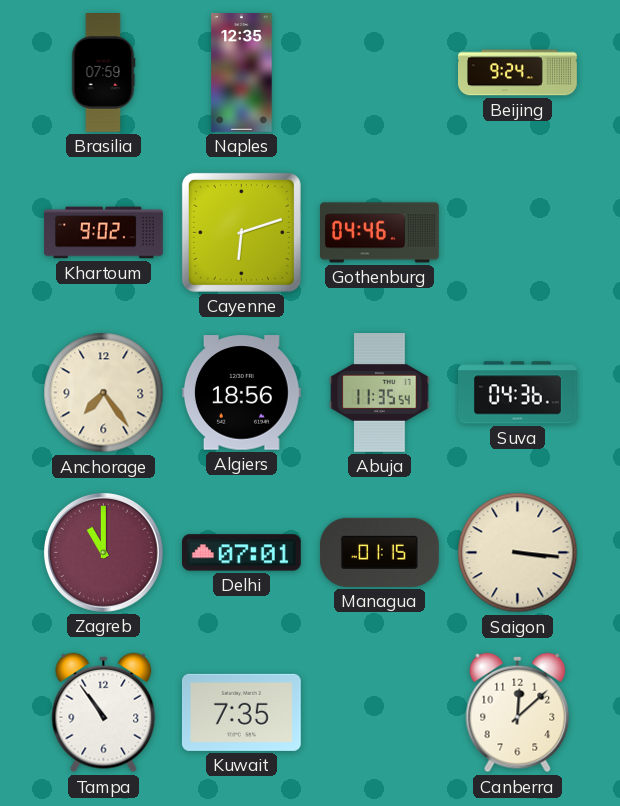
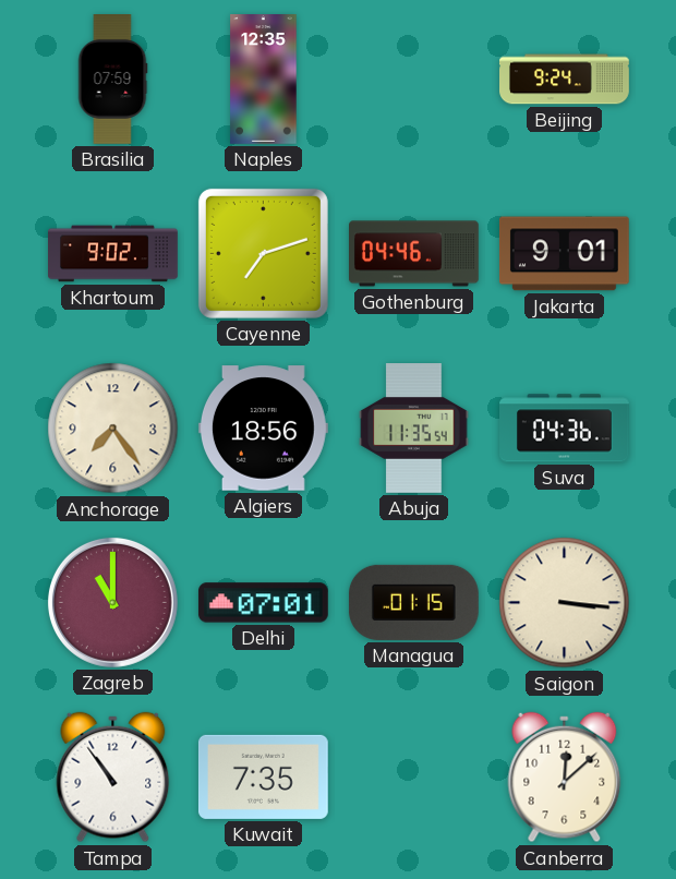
Cayenne: 6:12 -> 7:12 (263, 253)
Jakarta: none -> 9:01 (564, 254)
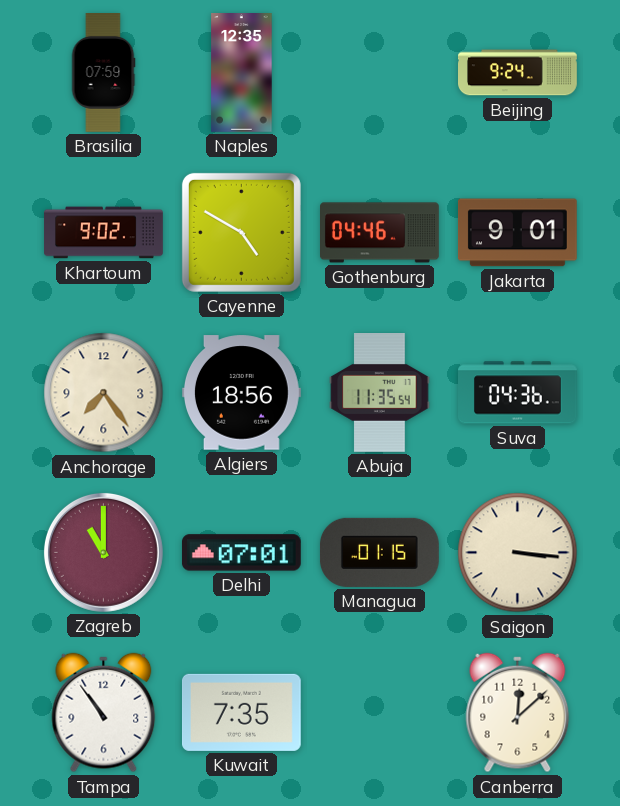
Cayenne: 7:12 -> 4:50 (241, 232)
